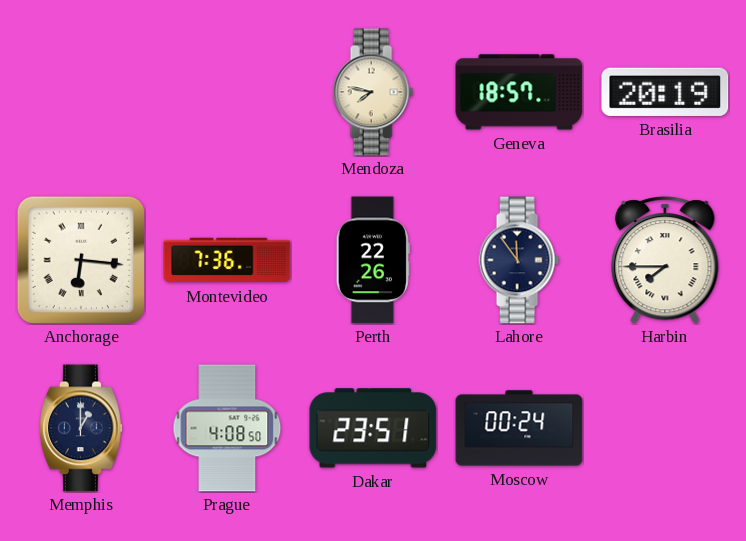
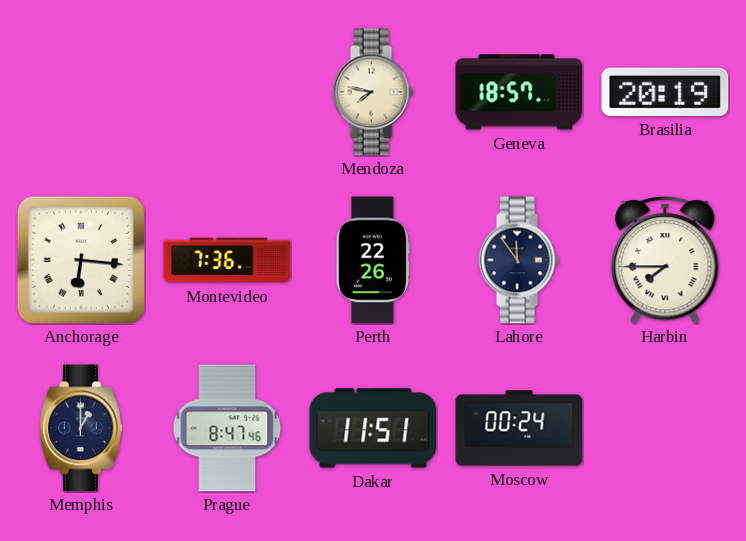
Prague: 4:08 -> 8:47 (227, 428)
Dakar: 23:51 -> 11:51 (373, 428)
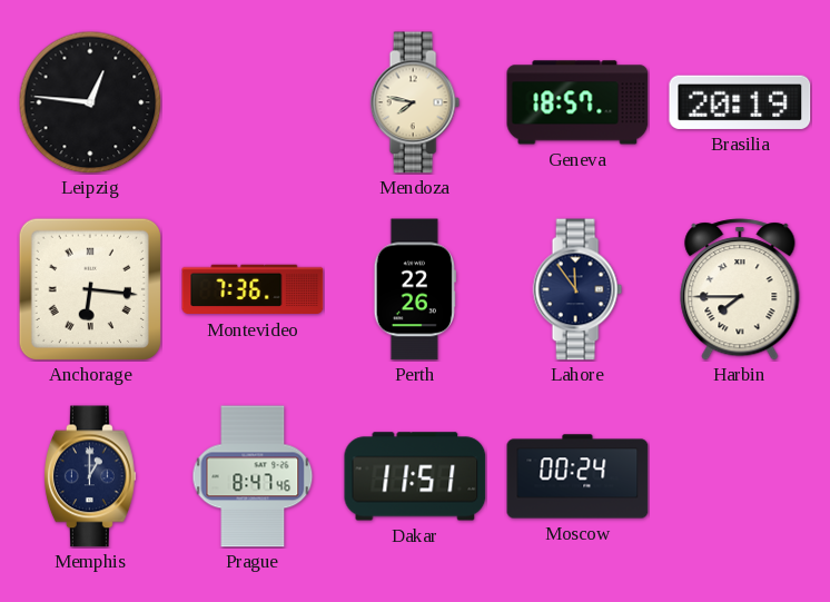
Leipzig: none -> 12:46 (90, 102)
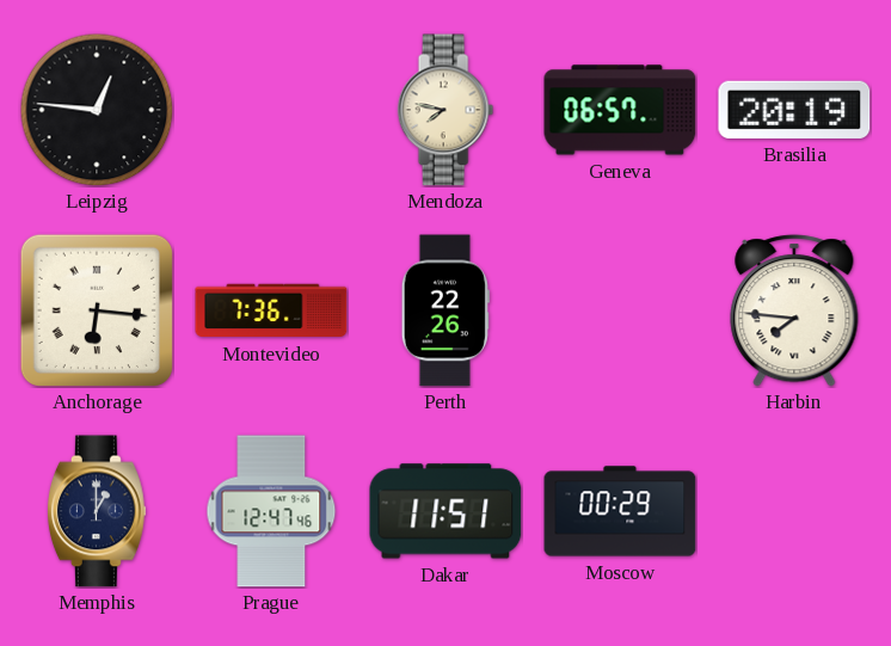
Geneva: 18:57 -> 06:57 (620, 110)
Lahore: 11:54 -> none (577, 289)
Harbin: 7:45 -> 7:46 (794, 310)
Prague: 8:47 -> 12:47 (271, 511)
Moscow: 00:24 -> 00:29 (620, 511)
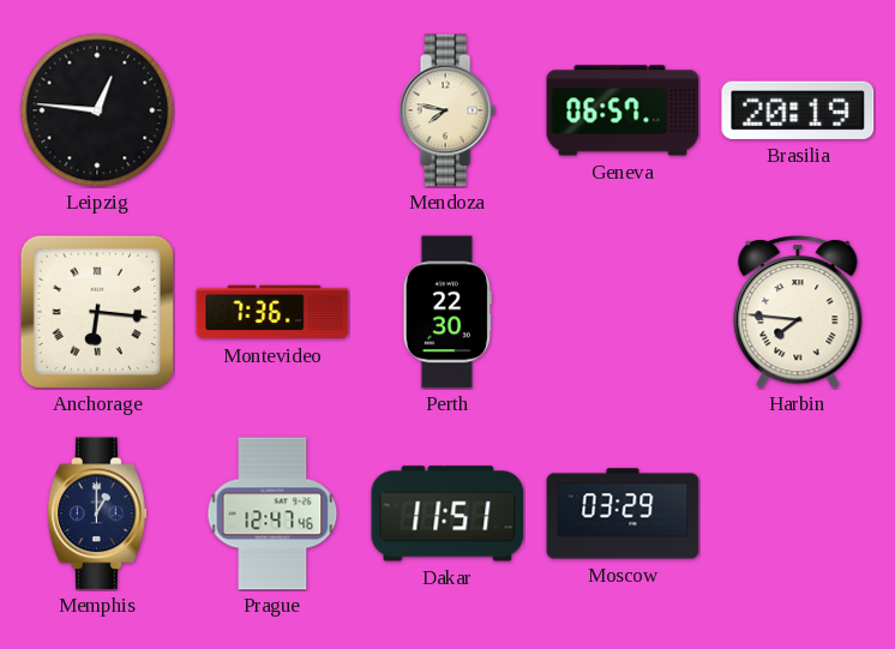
Perth: 22:26 -> 22:30 (447, 312)
Moscow: 00:29 -> 03:29 (623, 513)
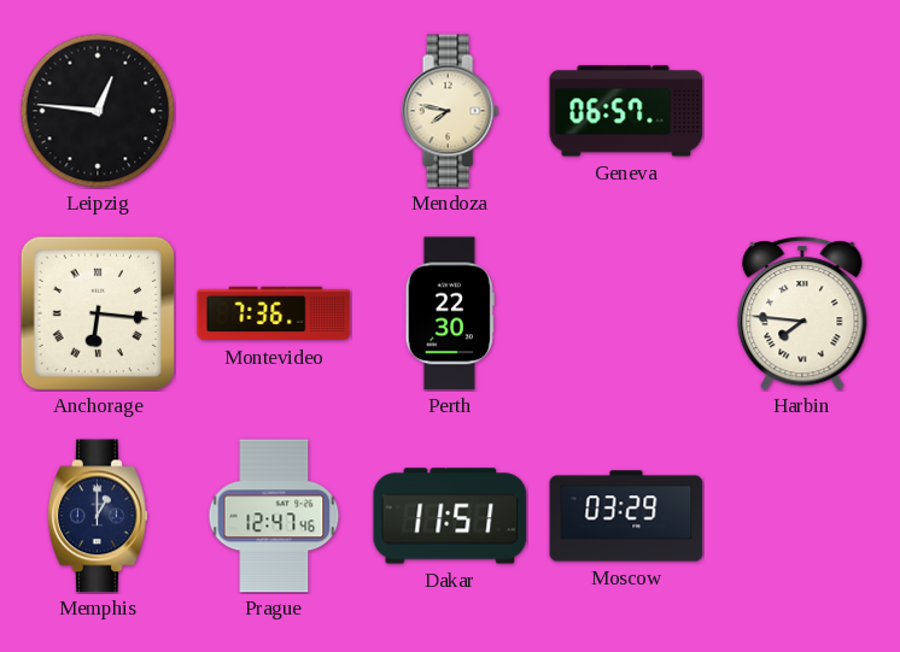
Brasilia: 20:19 -> none (798, 110)
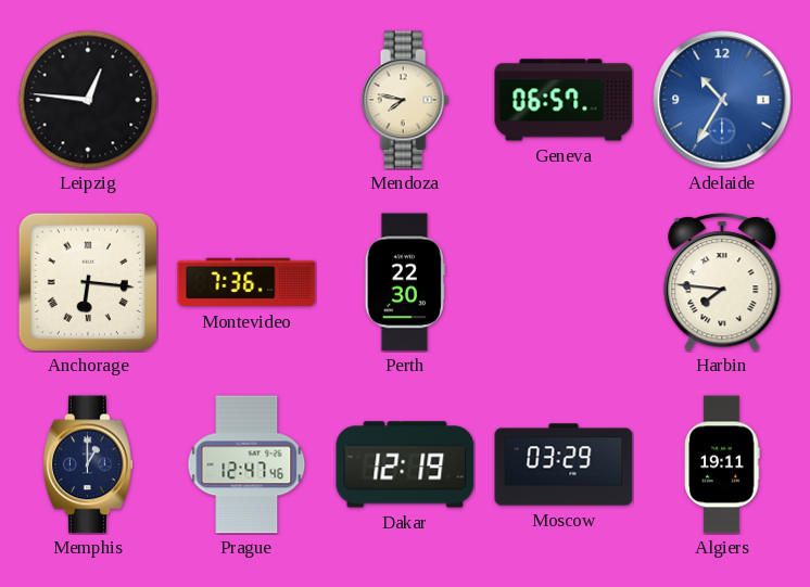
Adelaide: none -> 10:35 (722, 100)
Dakar: 11:51 -> 12:19 (405, 464)
Algiers: none -> 19:11 (722, 464)
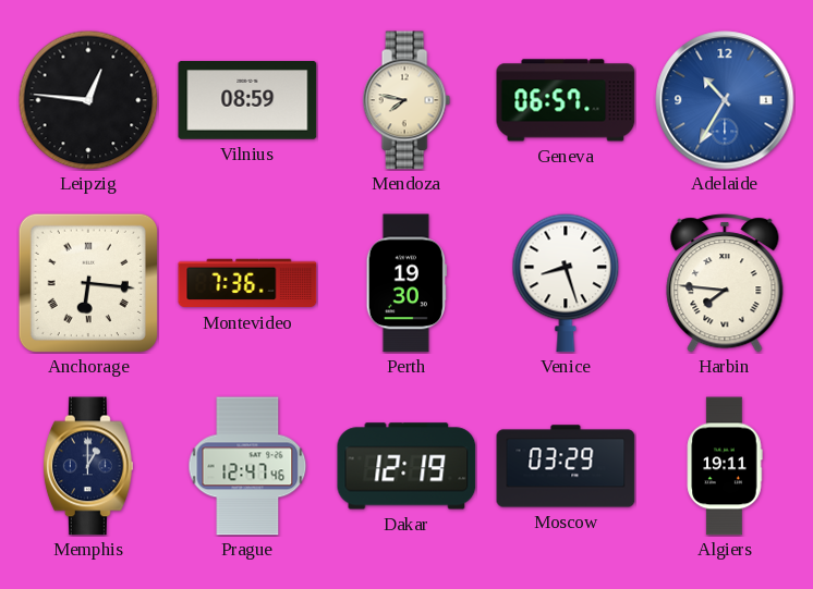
Vilnius: none -> 08:59 (247, 100)
Perth: 22:30 -> 19:30 (406, 283)
Venice: none -> 8:27 (566, 283)
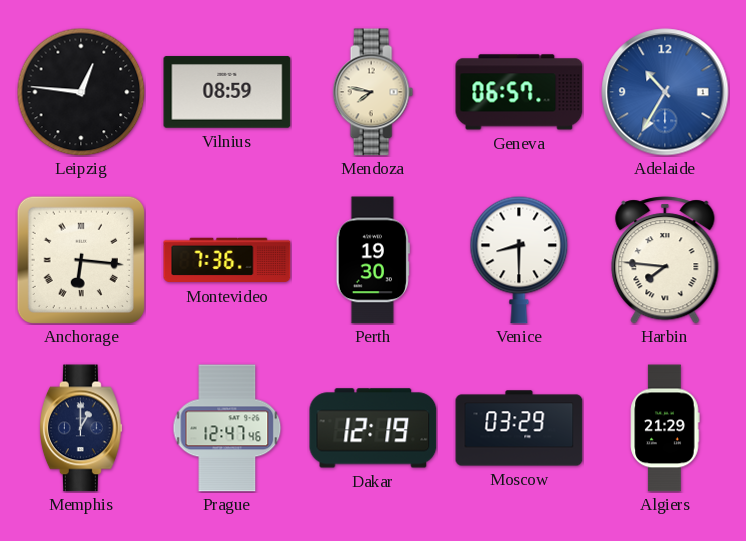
Venice: 8:27 -> 8:30 (519, 260)
Algiers: 19:11 -> 21:29 (665, 428)
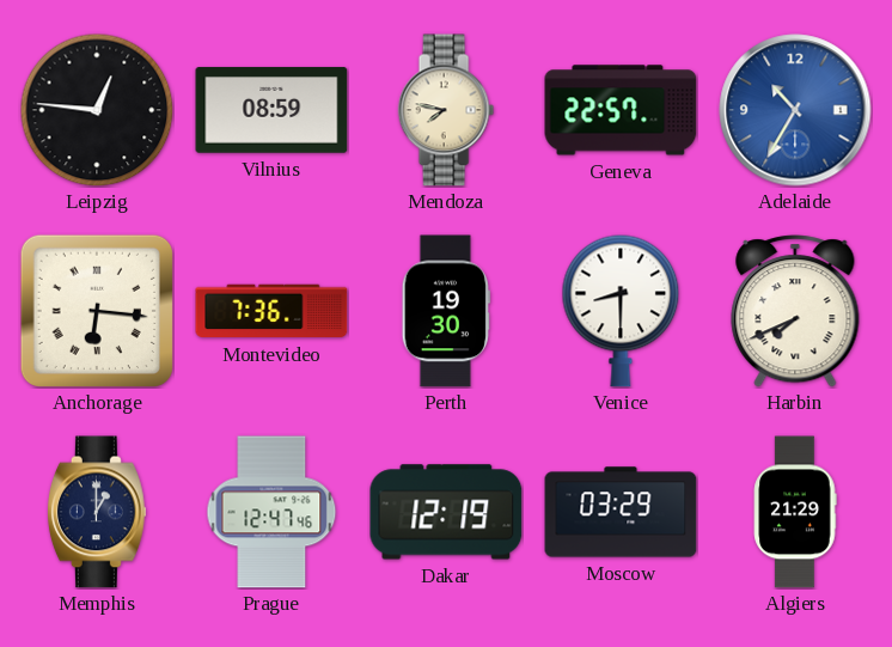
Geneva: 06:57 -> 22:57 (621, 110)
Harbin: 7:46 -> 7:41 (795, 311)
